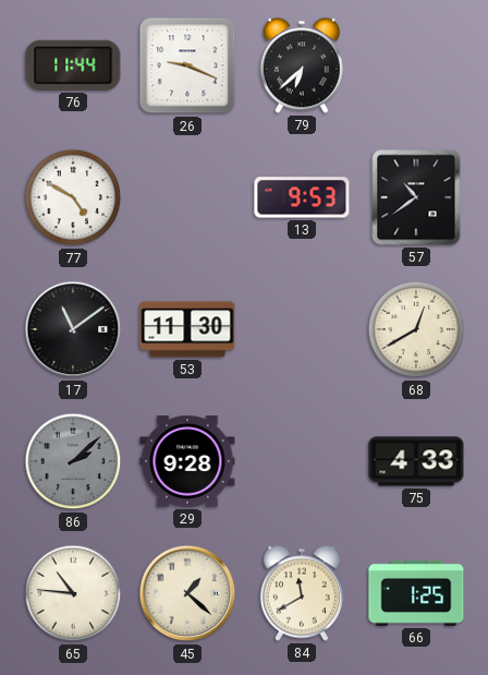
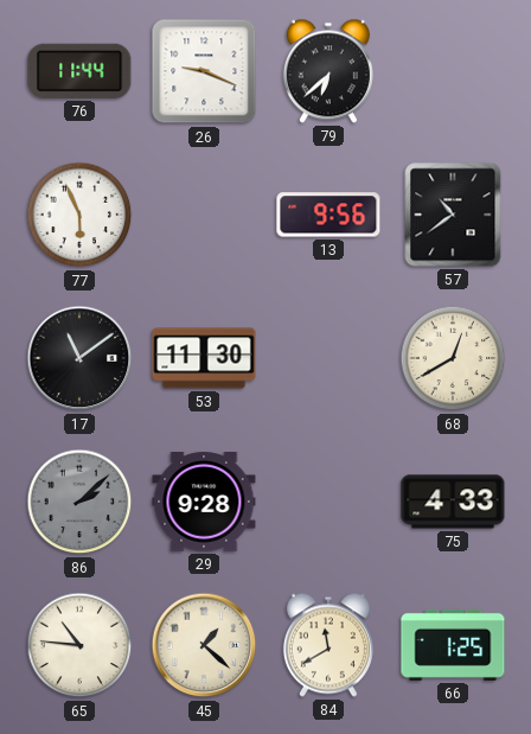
77: 4:50 -> 5:56 (79, 215)
13: 9:53 -> 9:56 (328, 215)
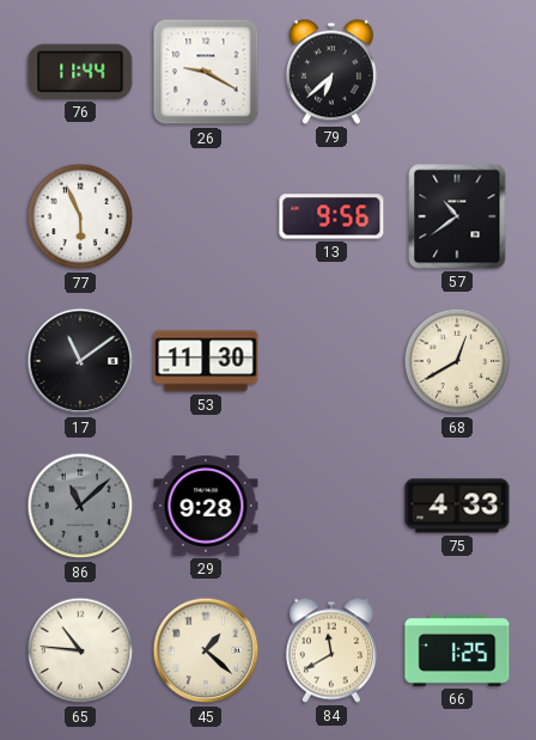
26: 9:19 -> 9:20 (206, 72)
86: 2:08 -> 11:08 (80, 506)
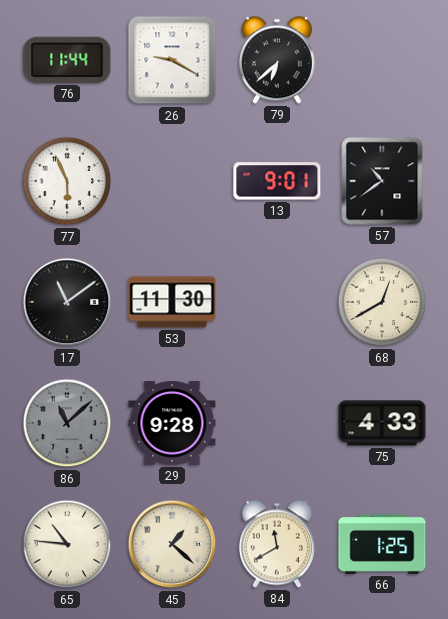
13: 9:56 -> 9:01 (277, 181)
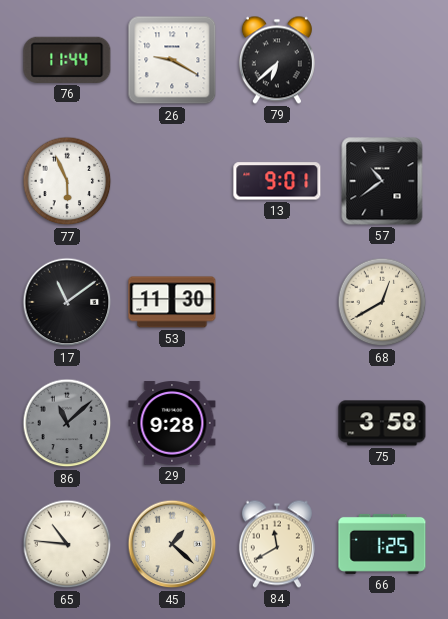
75: 4:33 -> 3:58 (382, 423)
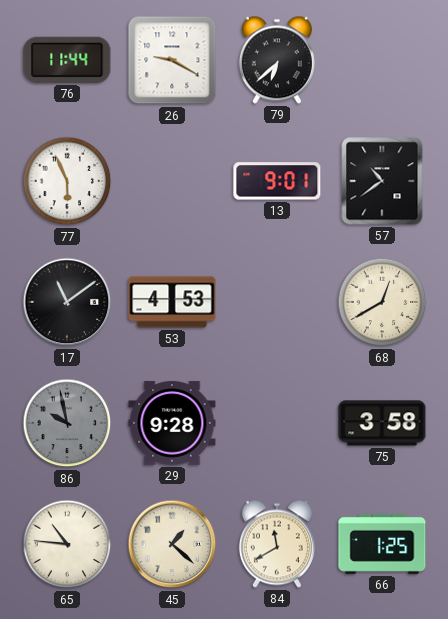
53: 11:30 -> 4:53 (172, 302)
86: 11:08 -> 9:58 (67, 423)
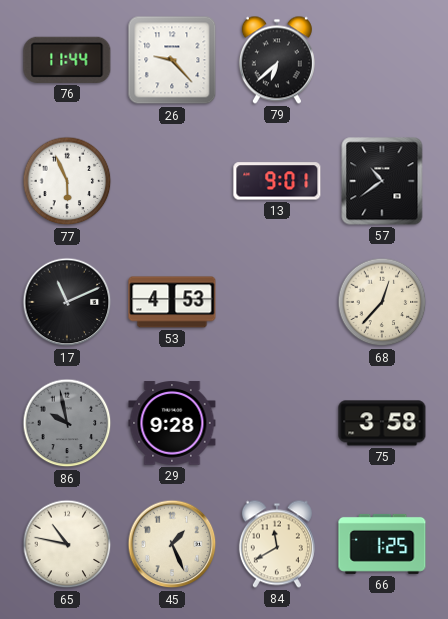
26: 9:20 -> 9:23 (172, 60)
17: 11:09 -> 11:11 (67, 302)
68: 12:40 -> 12:37 (382, 302)
65: 10:46 -> 10:47 (67, 544)
45: 1:22 -> 1:26 (172, 544)
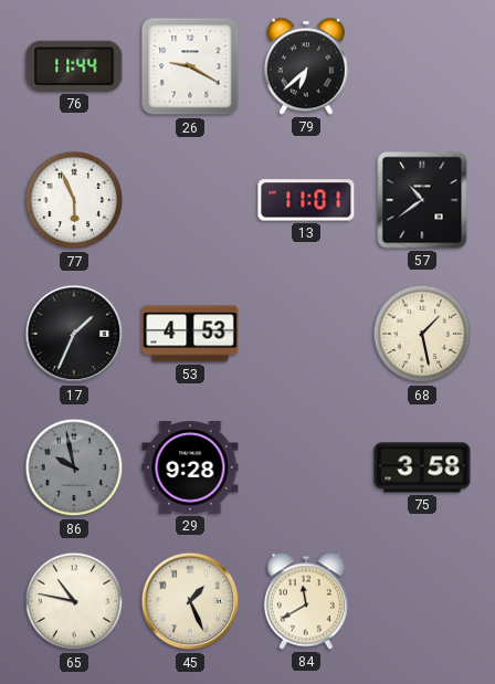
26: 9:23 -> 9:20 (190, 66)
13: 9:01 -> 11:01 (306, 200)
17: 11:11 -> 1:34 (74, 334)
68: 12:37 -> 1:28 (422, 334)
66: 1:25 -> none (382, 544)
